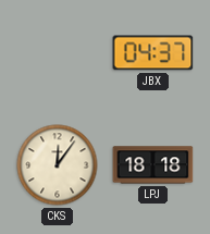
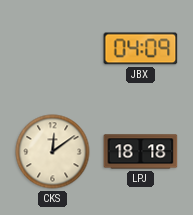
JBX: 04:37 -> 04:09 (141, 49)
CKS: 12:06 -> 12:09 (53, 152)
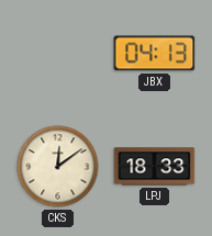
JBX: 04:09 -> 04:13 (155, 54)
LPJ: 18:18 -> 18:33 (155, 167)
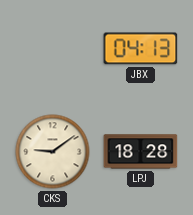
CKS: 12:09 -> 9:09 (53, 152)
LPJ: 18:33 -> 18:28 (141, 152)
